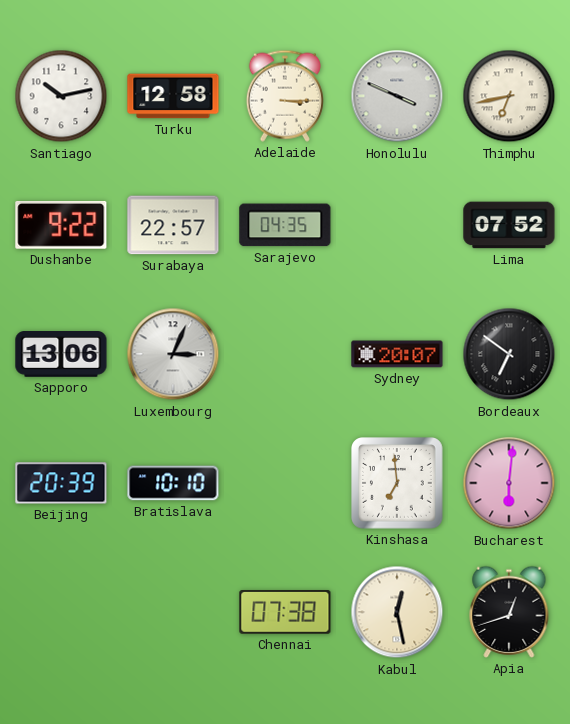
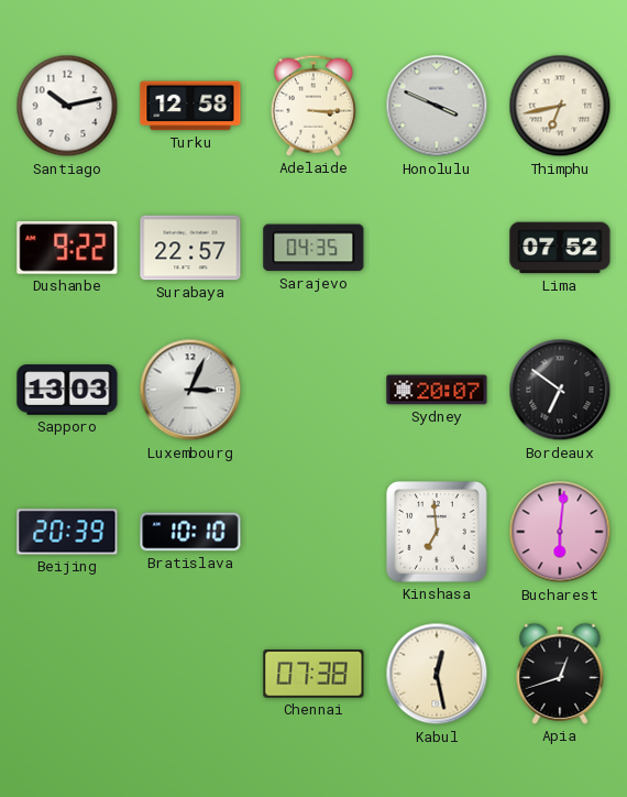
Sapporo: 13:06 -> 13:03 (67, 391)
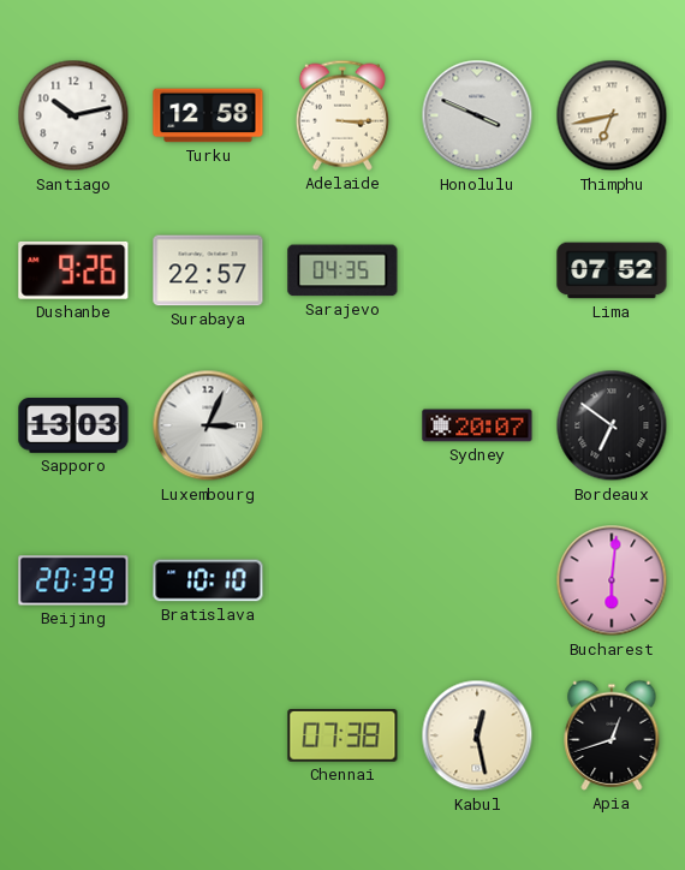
Dushanbe: 9:22 -> 9:26 (73, 270)
Kinshasa: 6:59 -> none (438, 533)
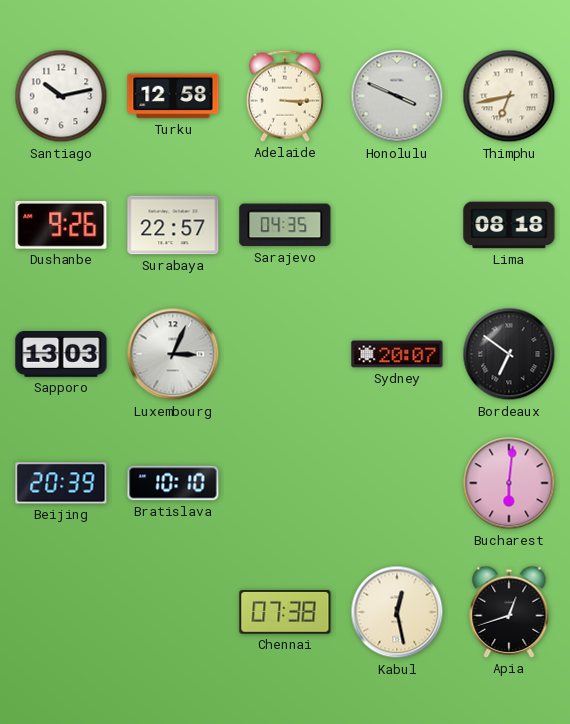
Lima: 07:52 -> 08:18 (509, 225)
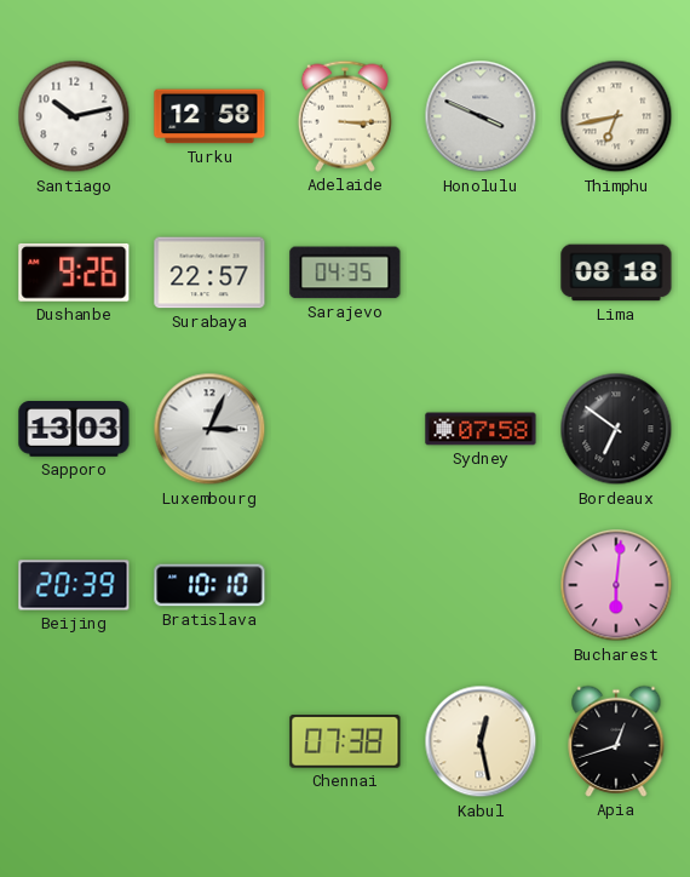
Sydney: 20:07 -> 07:58 (481, 429)
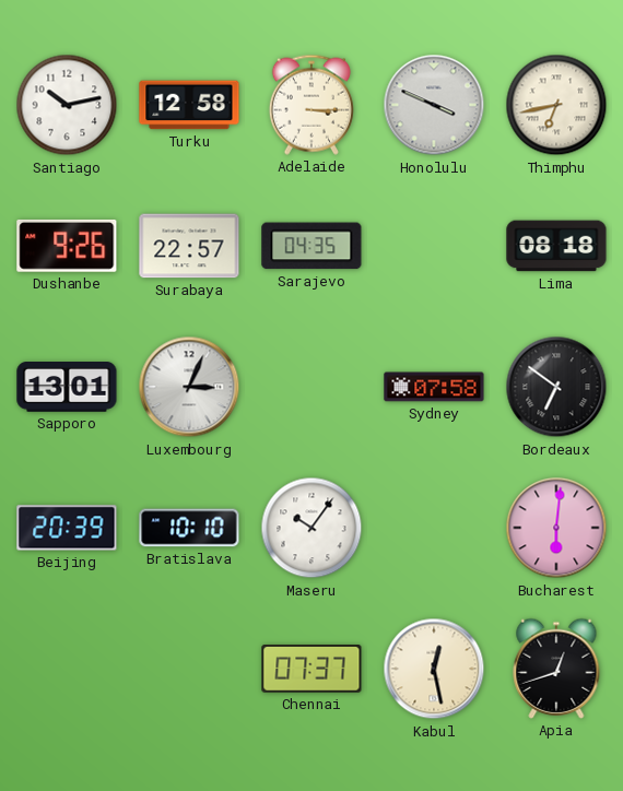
Sapporo: 13:03 -> 13:01 (67, 388)
Maseru: none -> 10:06 (311, 528)
Chennai: 07:38 -> 07:37 (311, 670)
